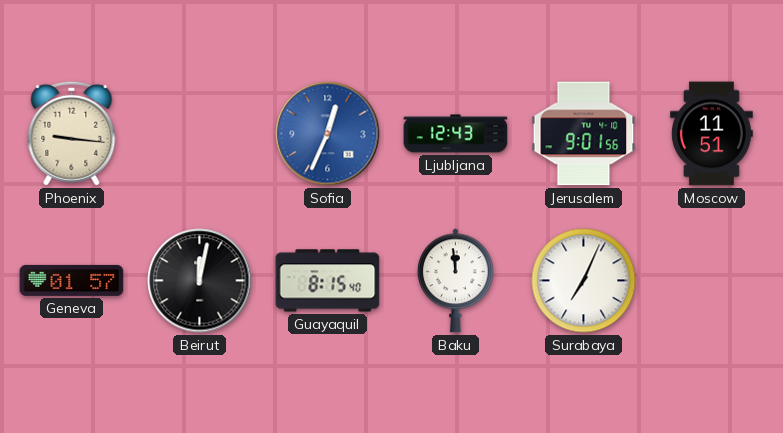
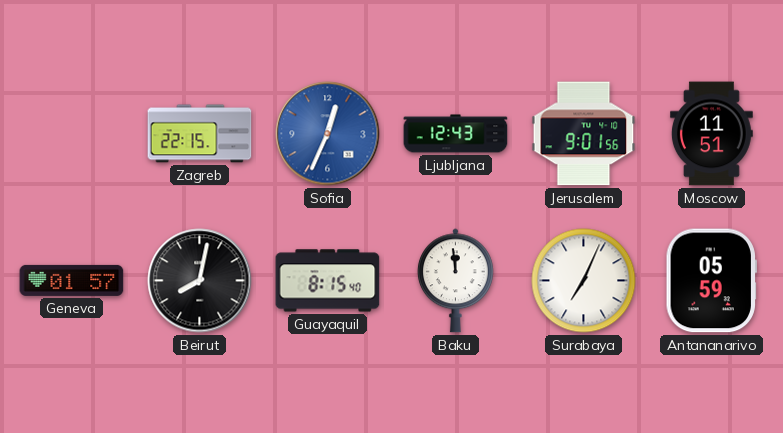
Phoenix: 9:16 -> none (72, 133)
Zagreb: none -> 22:15 (200, 134)
Beirut: 12:02 -> 8:02 (200, 281)
Antananarivo: none -> 05:59 (711, 281)
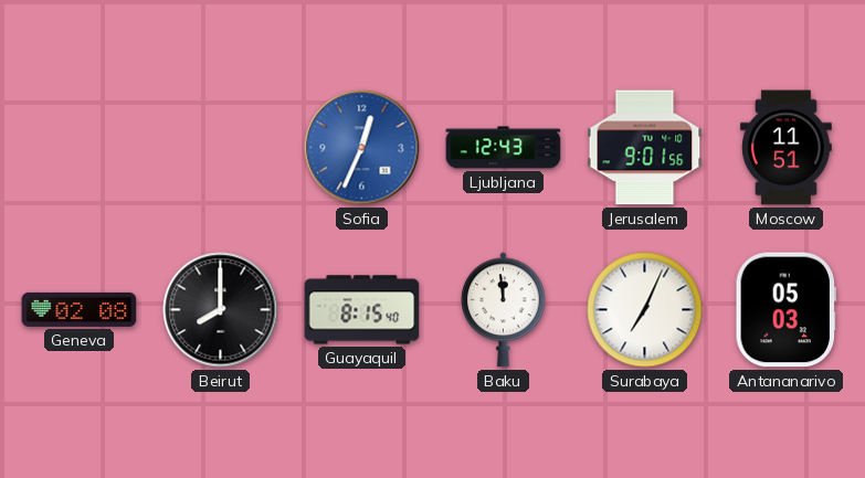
Zagreb: 22:15 -> none (200, 134)
Geneva: 01:57 -> 02:08 (80, 309)
Beirut: 8:02 -> 8:00 (221, 310)
Antananarivo: 05:59 -> 05:03 (785, 310)
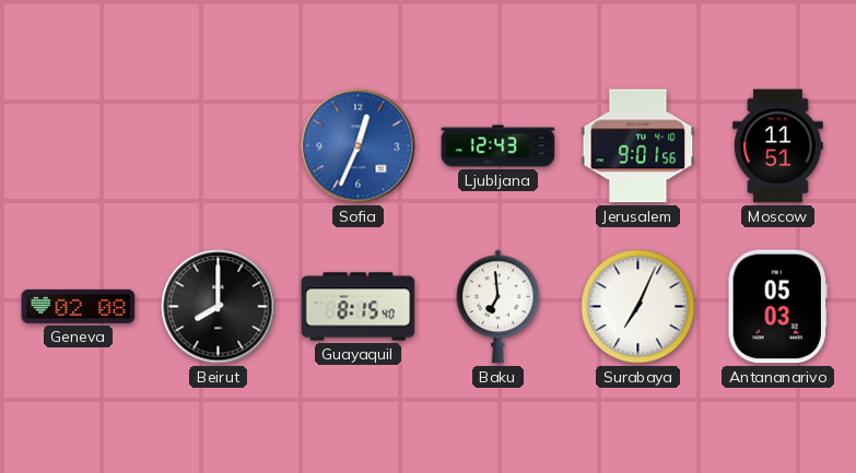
Baku: 11:59 -> 6:59 (497, 307)
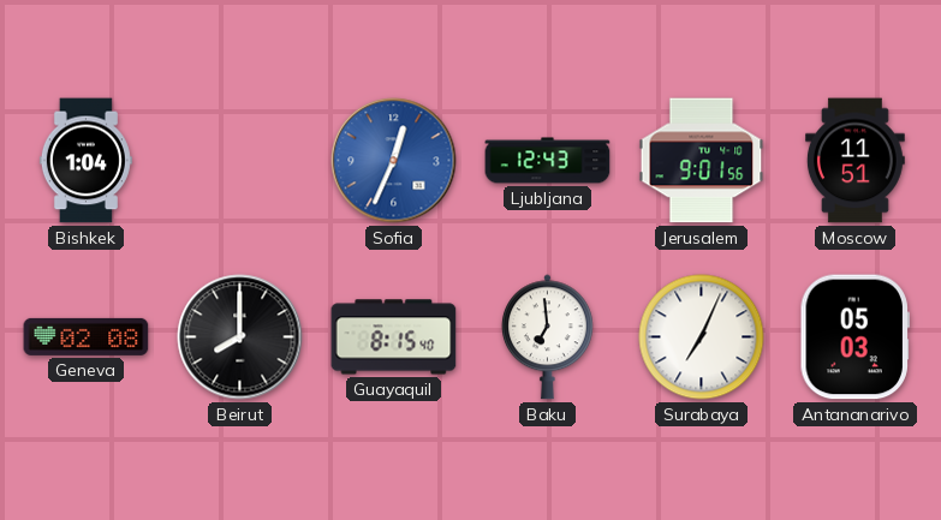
Bishkek: none -> 1:04 (85, 161)
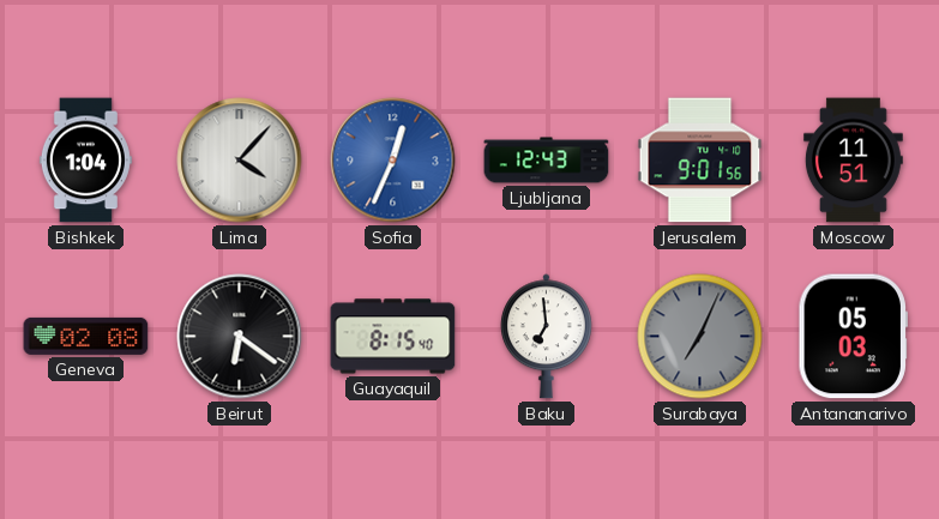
Lima: none -> 4:07 (240, 161)
Beirut: 8:00 -> 6:21 (240, 337)
Surabaya dial: white -> grey (700, 337)
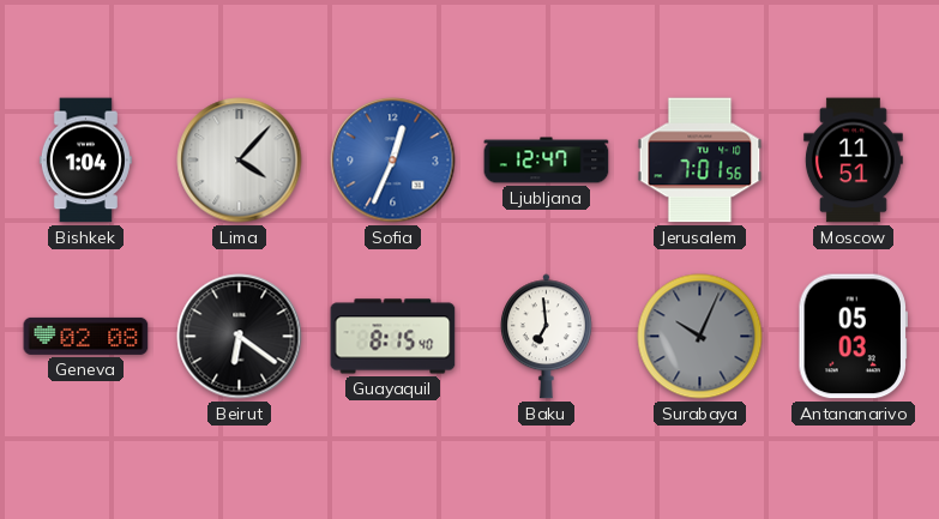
Ljubljana: 12:43 -> 12:47 (547, 161)
Jerusalem: 9:01 -> 7:01 (700, 161)
Surabaya: 7:04 -> 10:04 (700, 337)
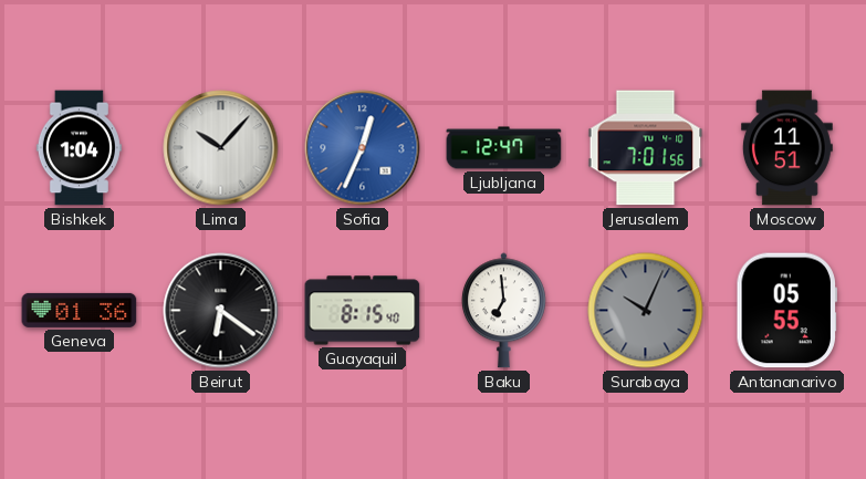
Lima: 4:07 -> 10:07 (221, 148)
Geneva: 02:08 -> 01:36 (80, 310)
Antananarivo: 05:03 -> 05:55 (786, 311)
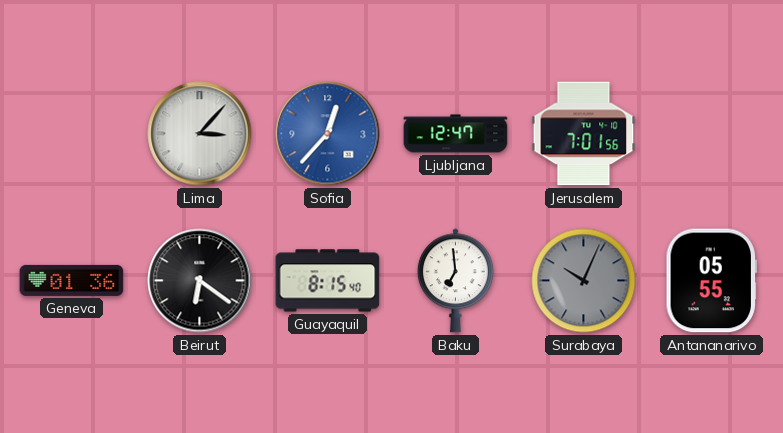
Bishkek: 1:04 -> none (79, 148)
Lima: 10:07 -> 3:07 (200, 134)
Sofia: 12:34 -> 12:37 (328, 134)
Moscow: 11:51 -> none (786, 148)
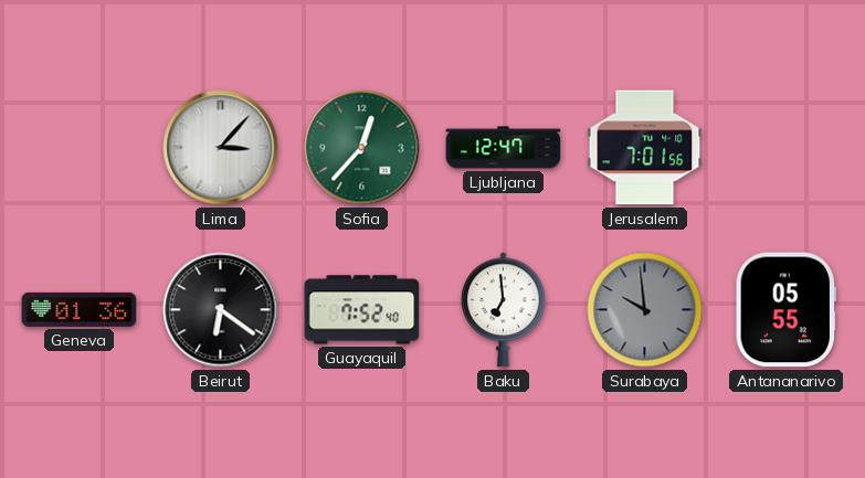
Sofia dial: blue -> green (362, 148)
Guayaquil: 8:15 -> 7:52 (362, 310)
Surabaya: 10:04 -> 9:59 (645, 310)
